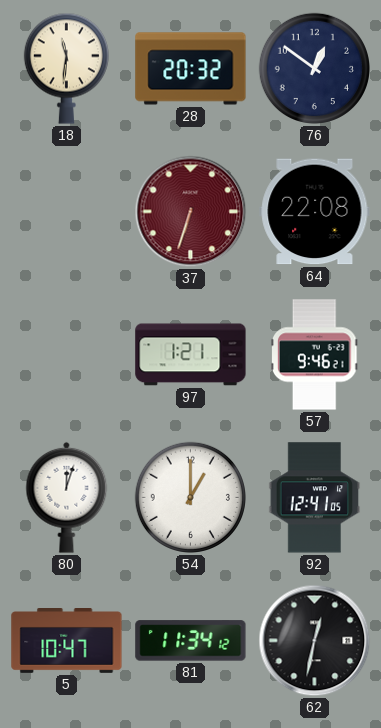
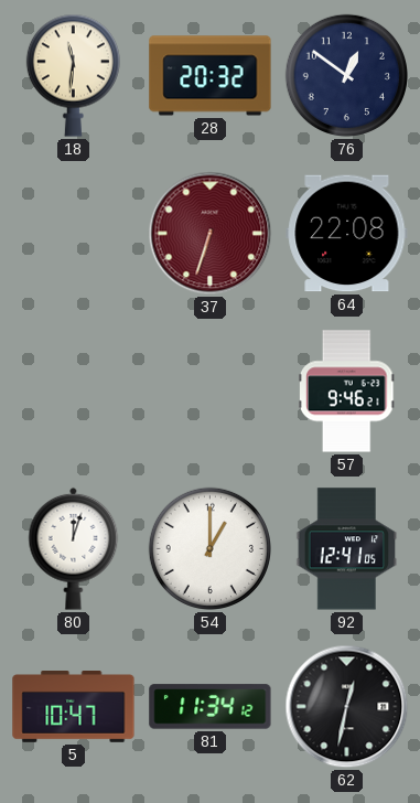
97: 1:21 -> none (191, 355)
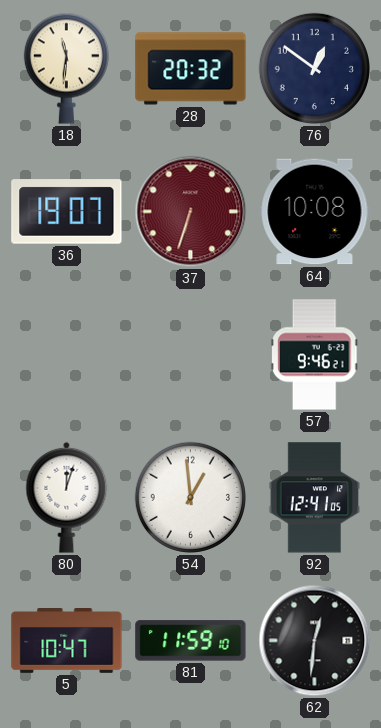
36: none -> 19:07 (67, 212)
64: 22:08 -> 10:08 (315, 212)
54: 1:00 -> 12:59 (190, 497)
81: 11:34 -> 11:59 (191, 641)
62: 12:32 -> 12:31 (315, 641)
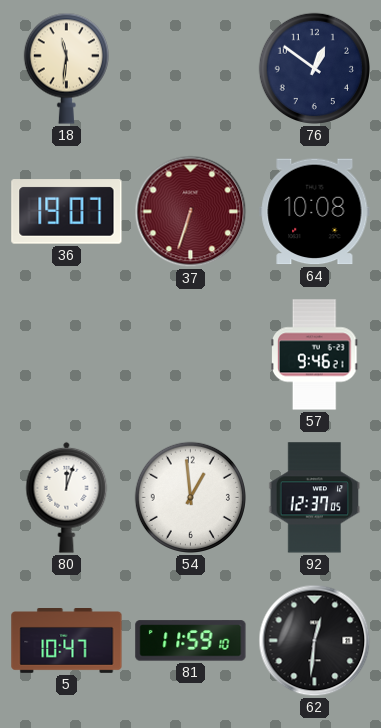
28: 20:32 -> none (191, 69)
92: 12:41 -> 12:37 (315, 498)
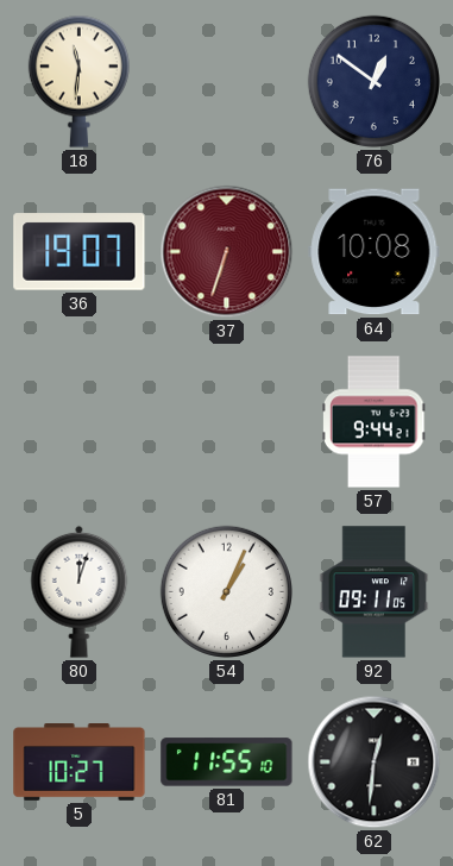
57: 9:46 -> 9:44 (375, 422)
54: 12:59 -> 1:04 (226, 591)
92: 12:37 -> 09:11 (375, 592)
5: 10:47 -> 10:27 (80, 763)
81: 11:59 -> 11:55 (227, 763)
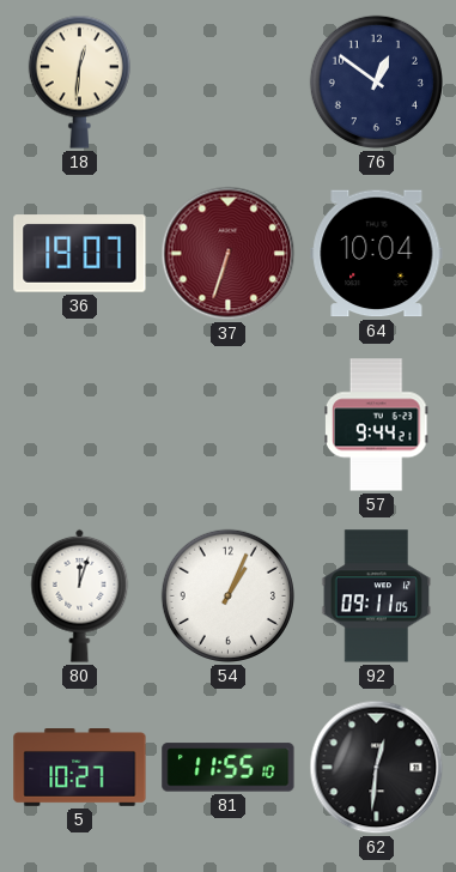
18: 11:31 -> 12:31 (79, 81)
64: 10:08 -> 10:04 (377, 254)
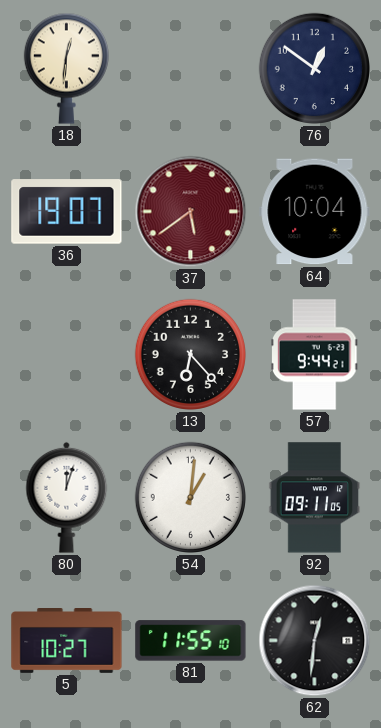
37: 6:33 -> 5:39 (191, 212)
13: none -> 6:23 (190, 354)
54: 1:04 -> 1:01 (190, 497)
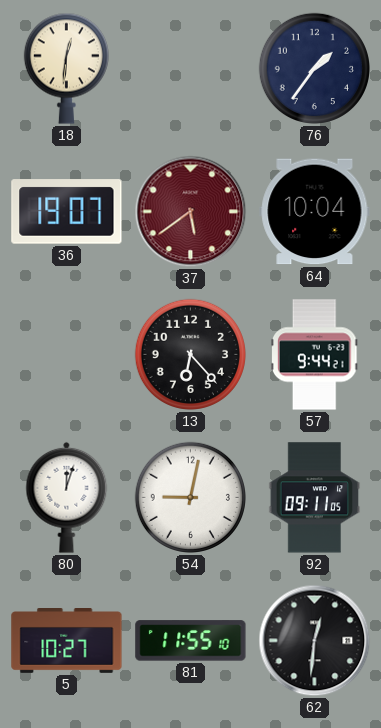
76: 12:51 -> 1:36 (314, 68)
54: 1:01 -> 9:02 (190, 497)
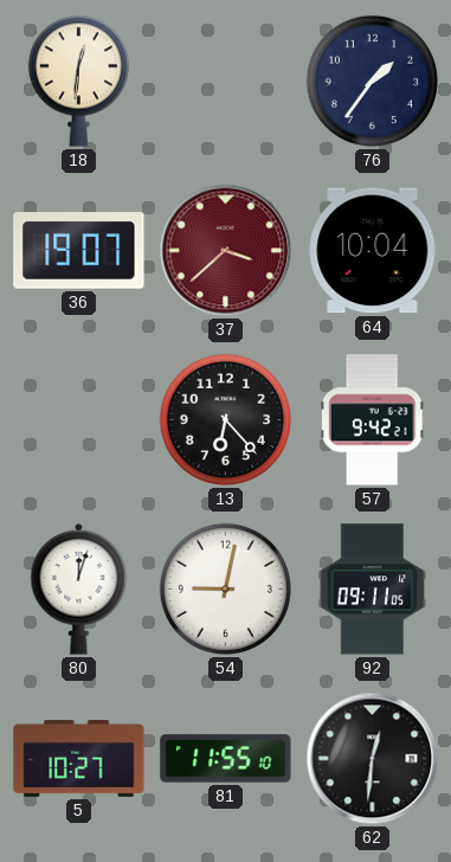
37: 5:39 -> 3:38 (226, 251)
57: 9:44 -> 9:42 (373, 420)
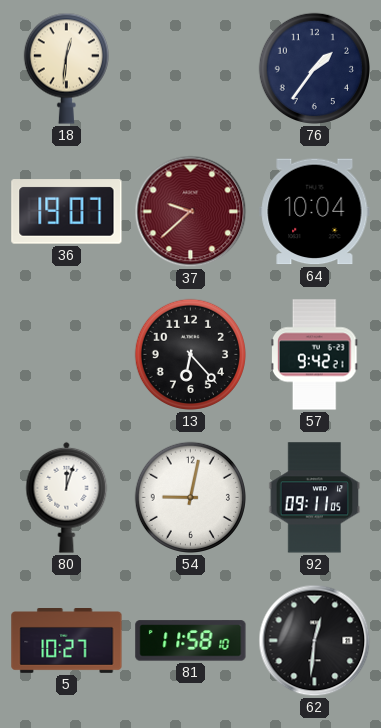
37: 3:38 -> 9:38 (191, 212)
81: 11:55 -> 11:58 (191, 641)
